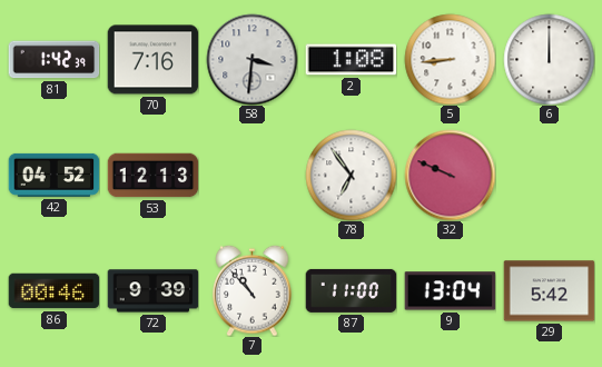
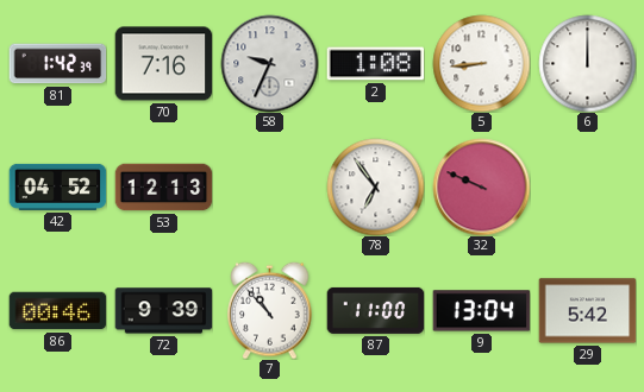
58: 3:31 -> 9:34 (269, 63)
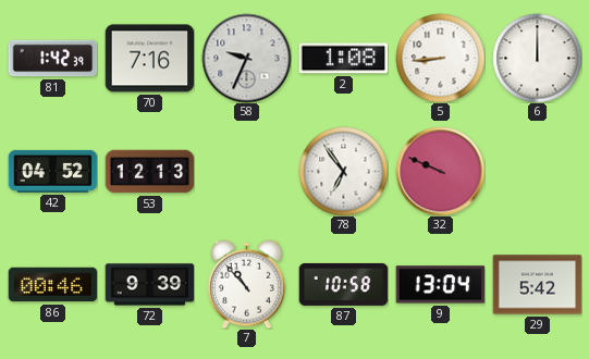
87: 11:00 -> 10:58 (343, 284)
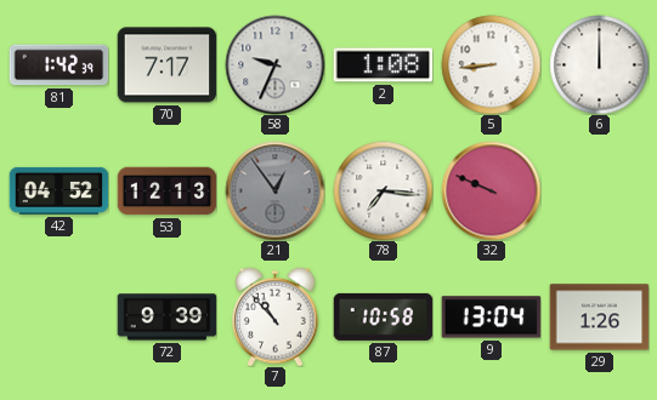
70: 7:16 -> 7:17 (166, 65)
21: none -> 12:54 (274, 190)
78: 6:54 -> 7:16 (383, 190)
86: 00:46 -> none (52, 285)
29: 5:42 -> 1:26 (599, 318)
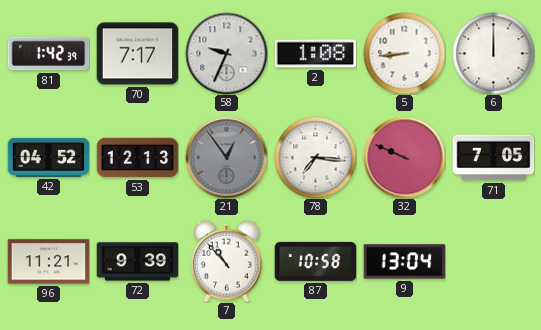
71: none -> 7:05 (493, 158)
96: none -> 11:21 (48, 262)
29: 1:26 -> none (599, 318)
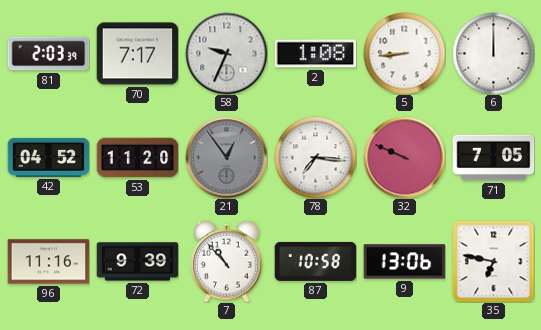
81: 1:42 -> 2:03 (48, 54)
53: 12:13 -> 11:20 (137, 158)
96: 11:21 -> 11:16 (48, 262)
9: 13:04 -> 13:06 (404, 262)
35: none -> 6:47 (493, 261)
